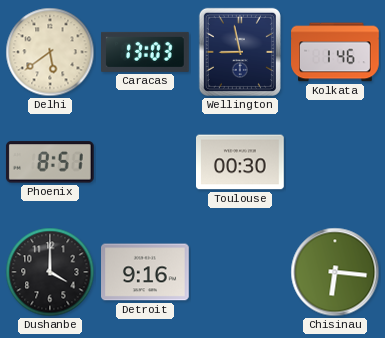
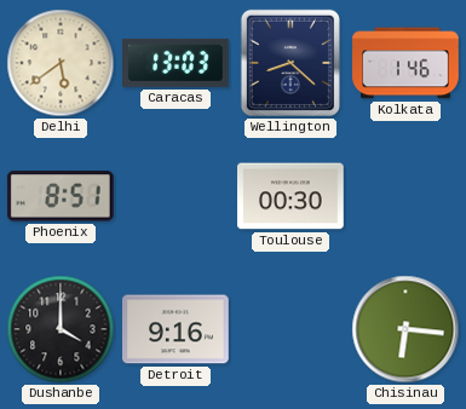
Wellington: 8:58 -> 8:22 (290, 63)
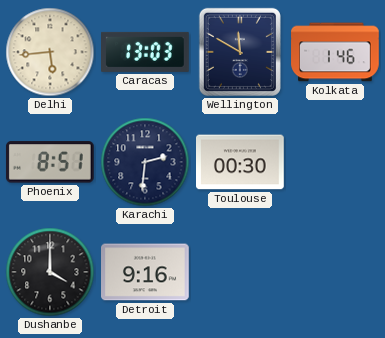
Delhi: 5:39 -> 5:44 (50, 52)
Wellington: 8:22 -> 11:50 (240, 52)
Karachi: none -> 2:31 (145, 162)
Chisinau: 6:16 -> none (405, 329)
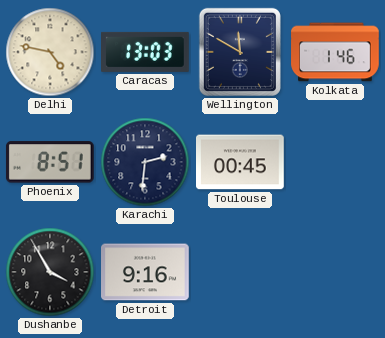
Delhi: 5:44 -> 4:47 (50, 52)
Toulouse: 00:30 -> 00:45 (241, 162)
Dushanbe: 4:00 -> 3:55 (50, 272)
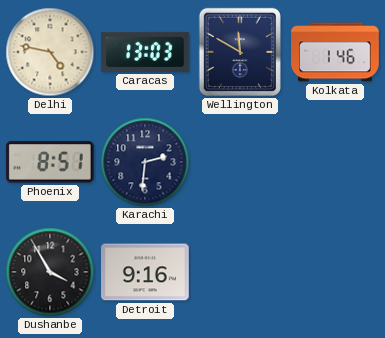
Toulouse: 00:45 -> none (241, 162)
